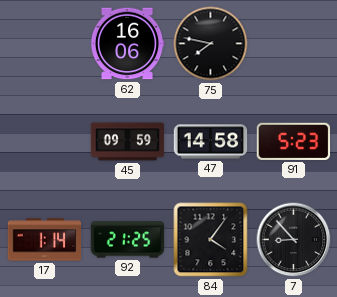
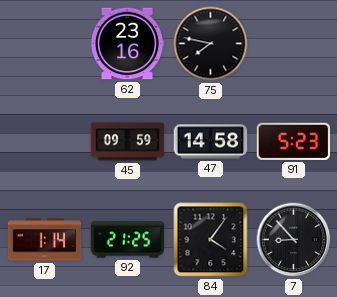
62: 16:06 -> 23:16 (127, 44)
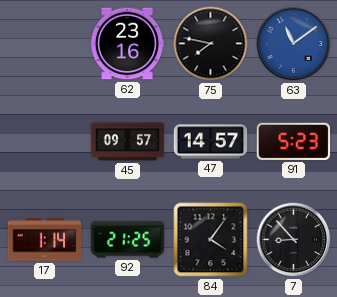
63: none -> 11:09 (294, 44)
45: 09:59 -> 09:57 (128, 142)
47: 14:58 -> 14:57 (211, 142)
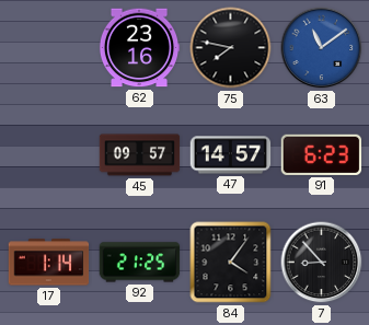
91: 5:23 -> 6:23 (322, 154)
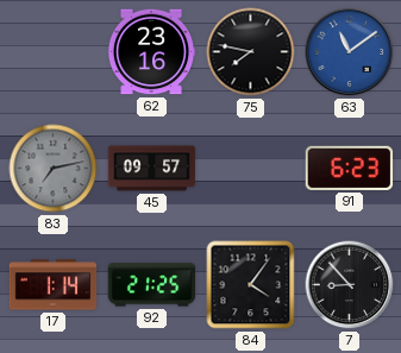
83: none -> 7:13 (54, 169)
47: 14:57 -> none (231, 155)
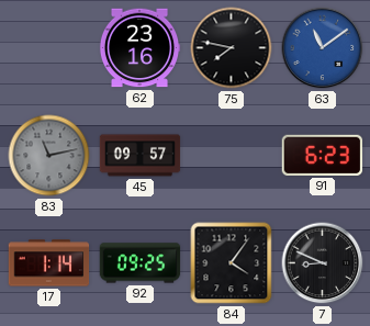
83: 7:13 -> 11:13 (49, 156)
92: 21:25 -> 09:25 (141, 263)
7: 8:53 -> 8:49 (323, 263)
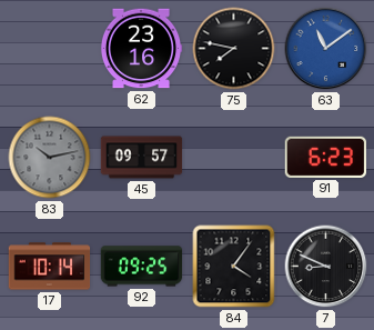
83: 11:13 -> 10:13 (50, 158)
17: 1:14 -> 10:14 (50, 267)
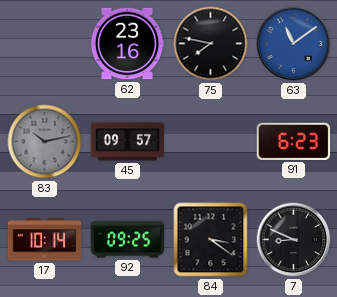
84: 4:06 -> 3:21 (211, 240)
